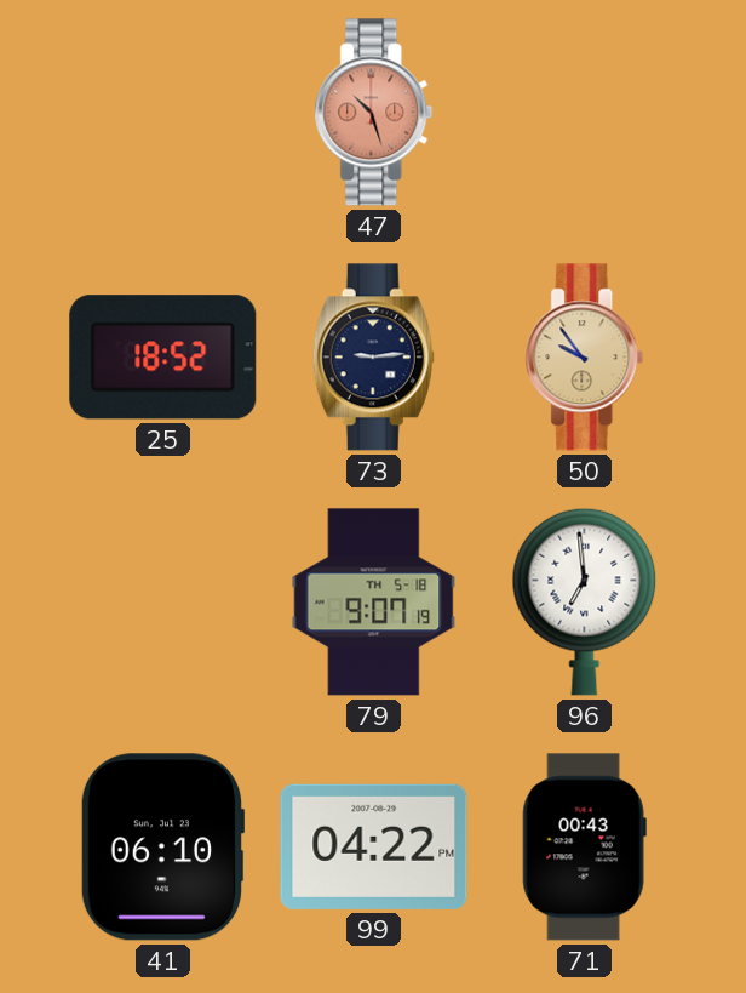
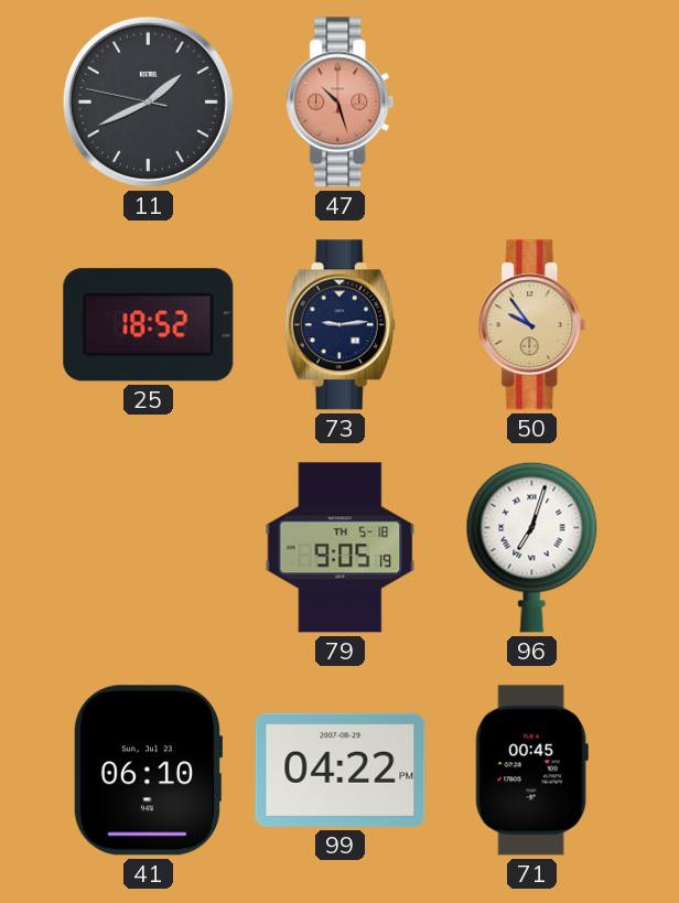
11: none -> 1:40 (148, 101)
79: 9:07 -> 9:05 (341, 548)
96: 6:59 -> 7:03 (532, 547)
71: 00:43 -> 00:45 (531, 771)
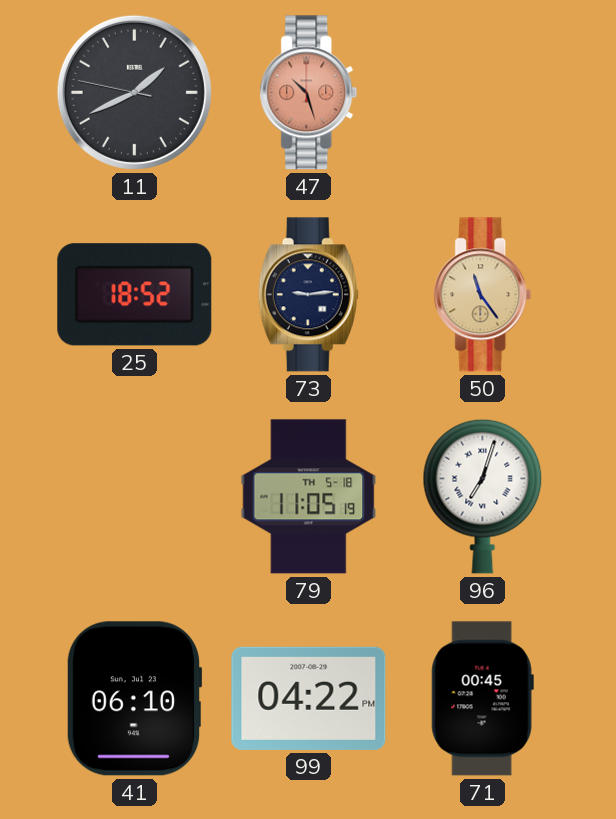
50: 9:54 -> 11:24 (483, 295)
79: 9:05 -> 11:05 (309, 497)
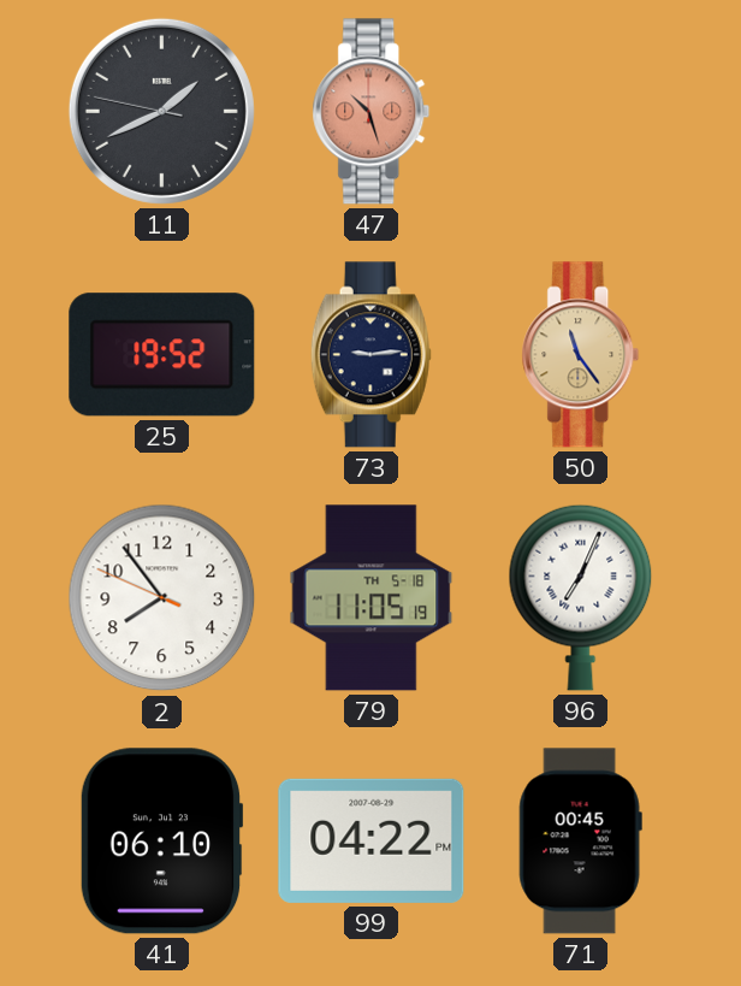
25: 18:52 -> 19:52 (162, 355)
2: none -> 7:53 (162, 598)
96: 7:03 -> 7:04 (581, 597)
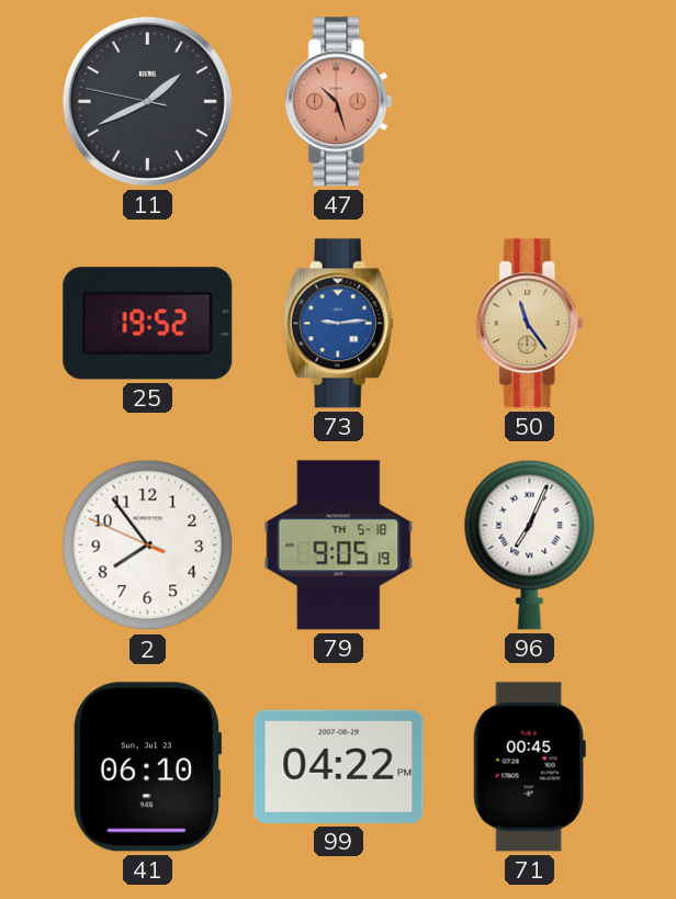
73 dial: navy -> blue (338, 324)
79: 11:05 -> 9:05 (339, 546)
